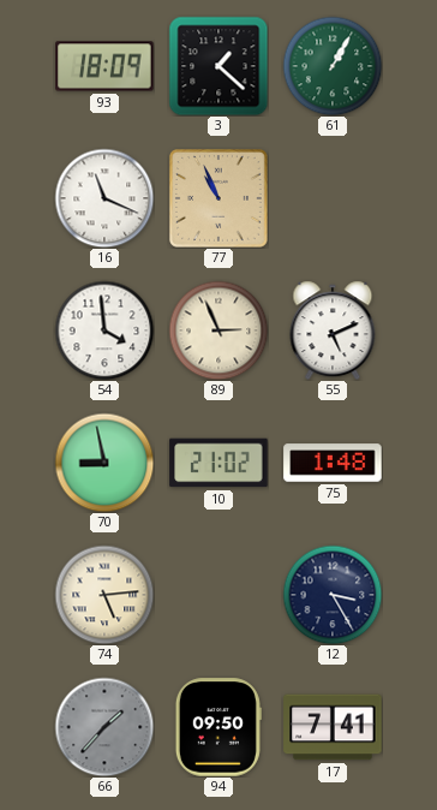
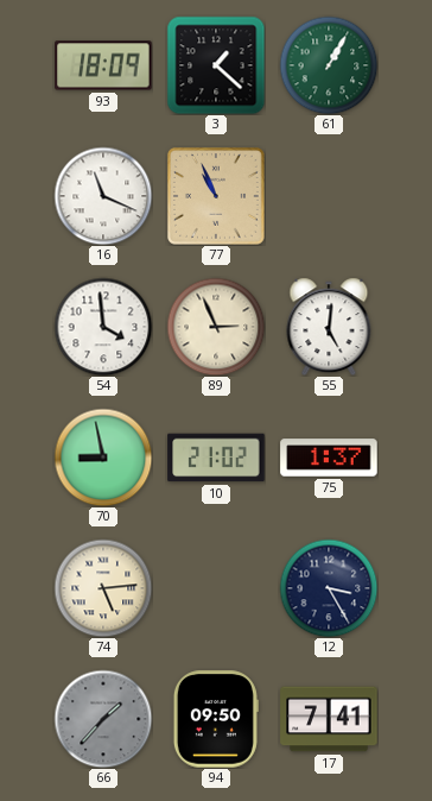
55: 5:11 -> 5:01 (329, 327)
75: 1:48 -> 1:37 (329, 458)
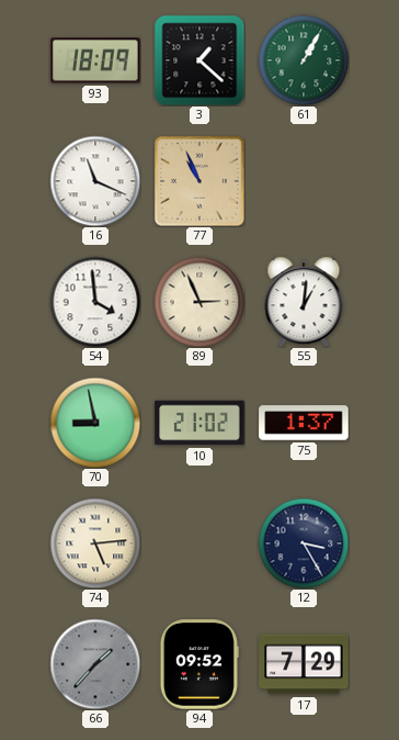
55: 5:01 -> 1:01 (304, 302)
94: 09:50 -> 09:52 (200, 664)
17: 7:41 -> 7:29 (304, 664)
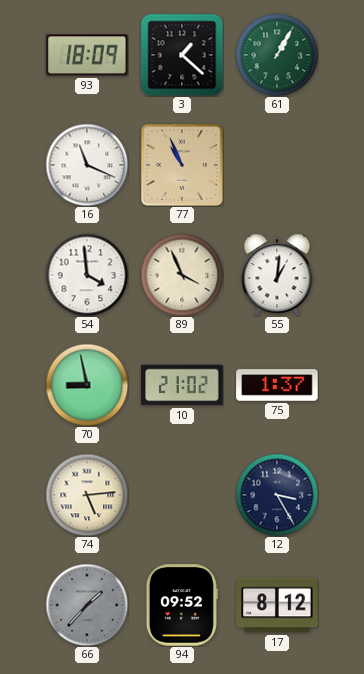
89: 2:56 -> 3:56 (182, 275)
17: 7:29 -> 8:12 (277, 605)
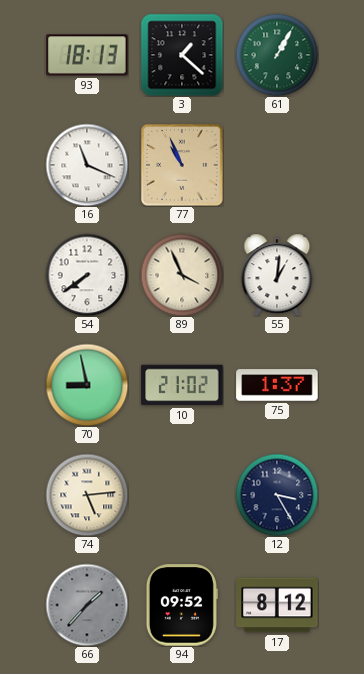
93: 18:09 -> 18:13 (87, 55)
54: 3:59 -> 7:39 (87, 275)
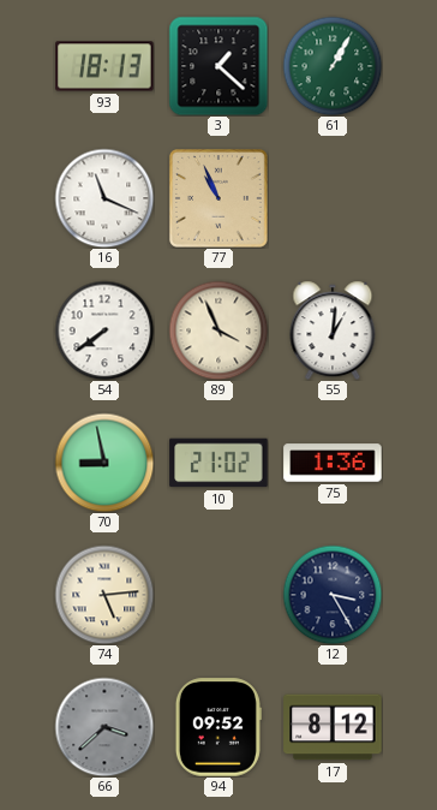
75: 1:37 -> 1:36 (333, 463)
66: 1:37 -> 3:38 (104, 727)
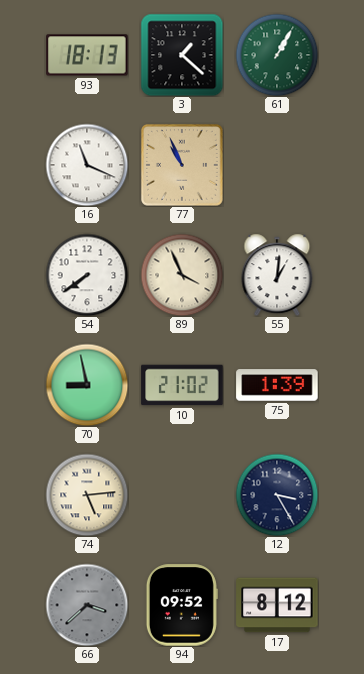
75: 1:36 -> 1:39 (277, 385)
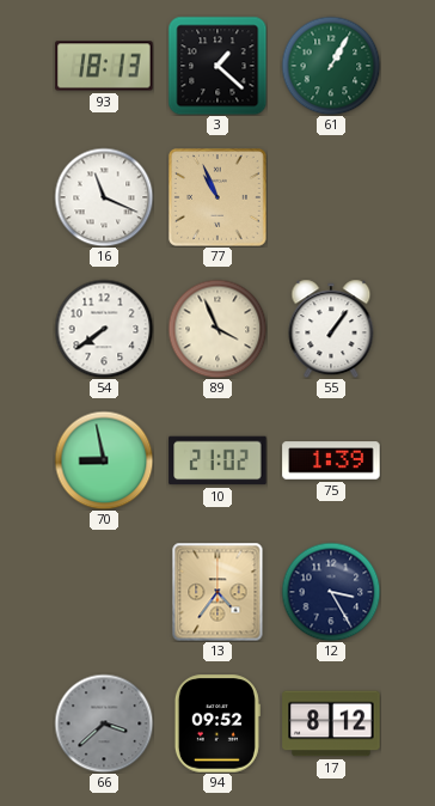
55: 1:01 -> 1:06 (331, 329)
74: 5:14 -> none (87, 495)
13: none -> 4:36 (217, 592)
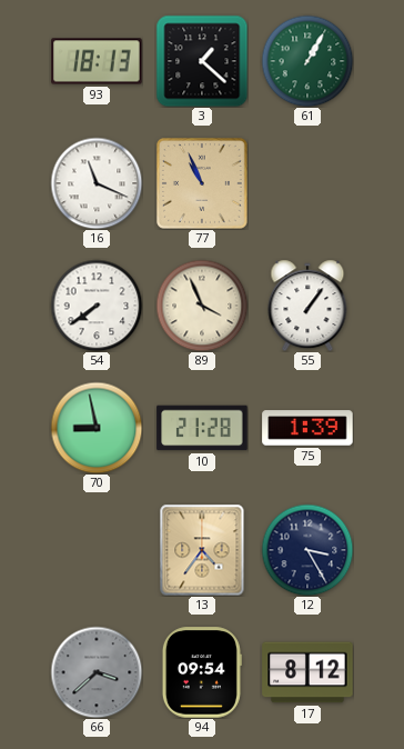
10: 21:02 -> 21:28 (202, 428)
94: 09:52 -> 09:54 (202, 672)
